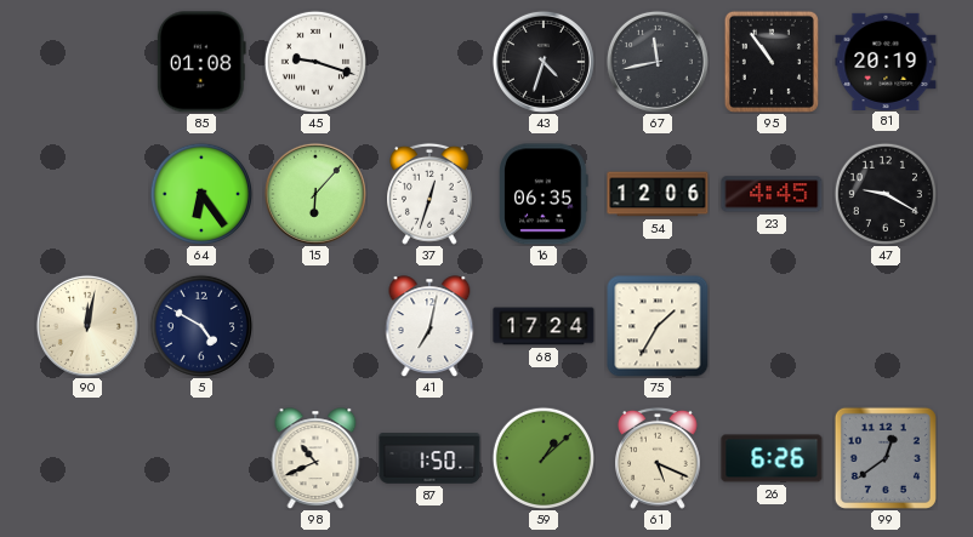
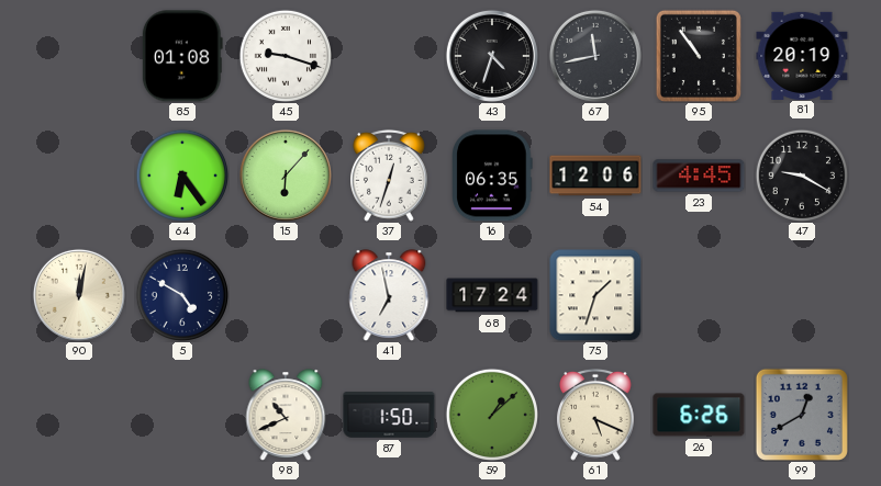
41: 7:02 -> 6:58 (389, 295)
75: 1:35 -> 1:33 (595, 295)
99: 12:39 -> 12:40 (802, 415)
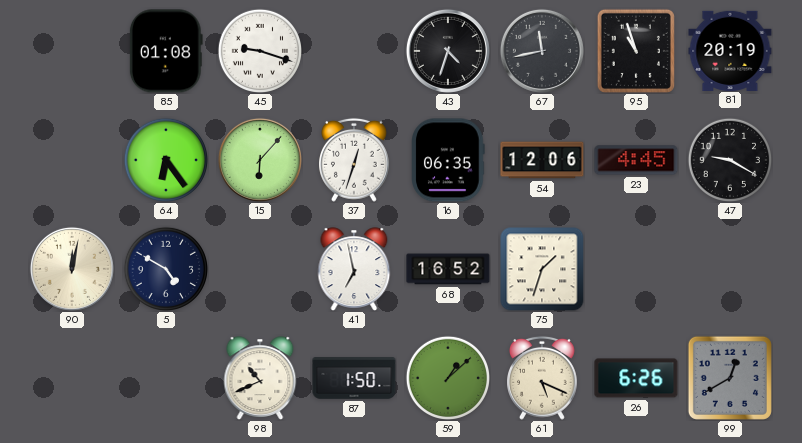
95: 10:54 -> 10:57 (636, 51)
68: 17:24 -> 16:52 (448, 269)
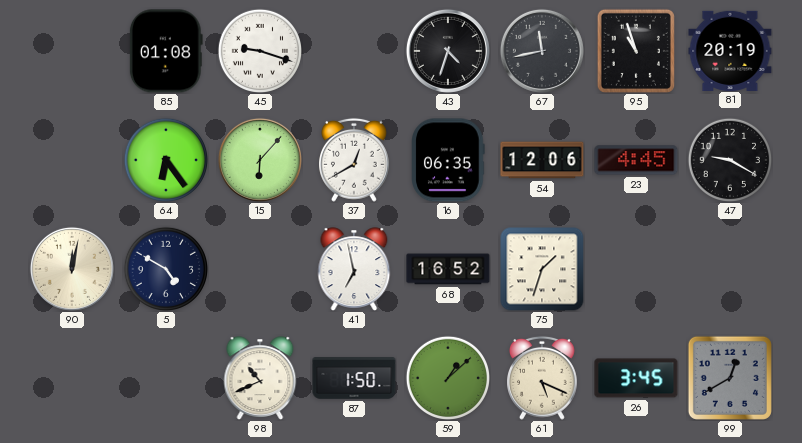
37: 12:33 -> 12:40 (355, 160)
26: 6:26 -> 3:45 (636, 378)
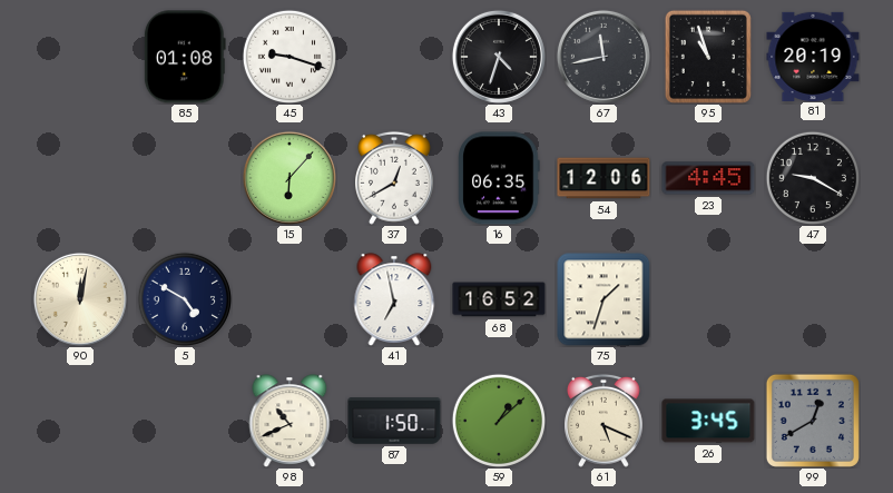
64: 6:24 -> none (165, 159)
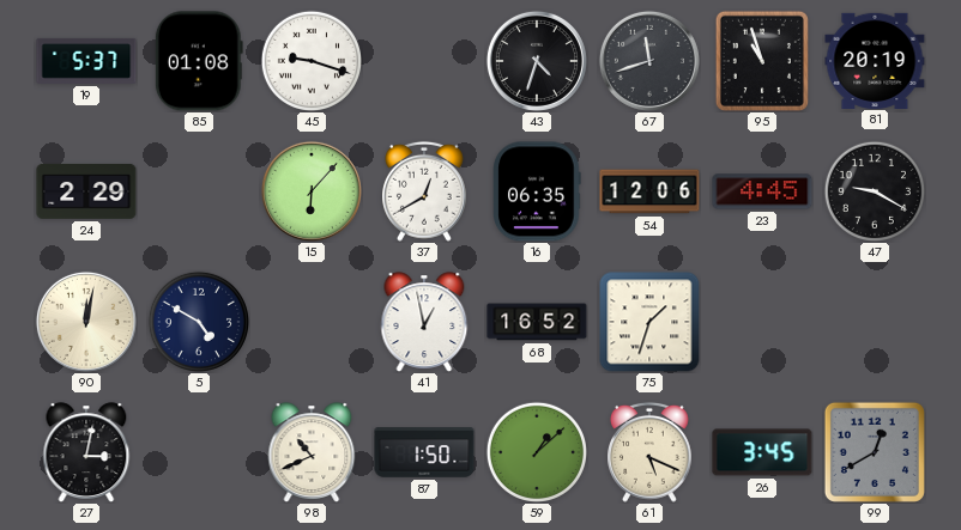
19: none -> 5:37 (86, 61)
67: 11:43 -> 11:42 (649, 61)
24: none -> 2:29 (86, 191)
41: 6:58 -> 12:58 (424, 322)
27: none -> 3:02 (86, 452)
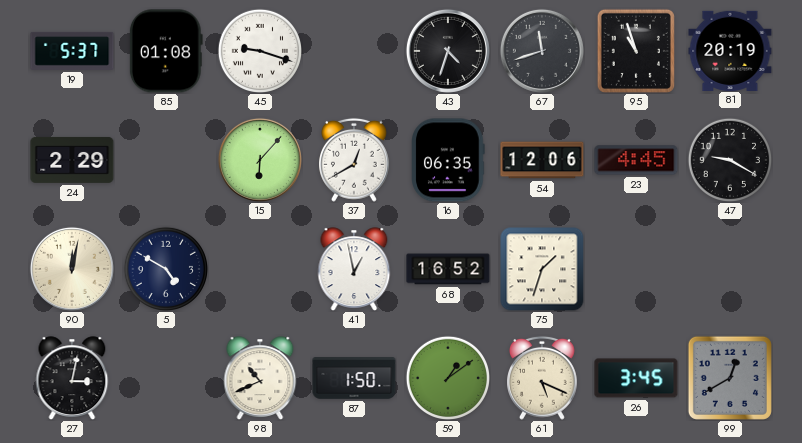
59: 1:08 -> 1:09 (447, 377)
